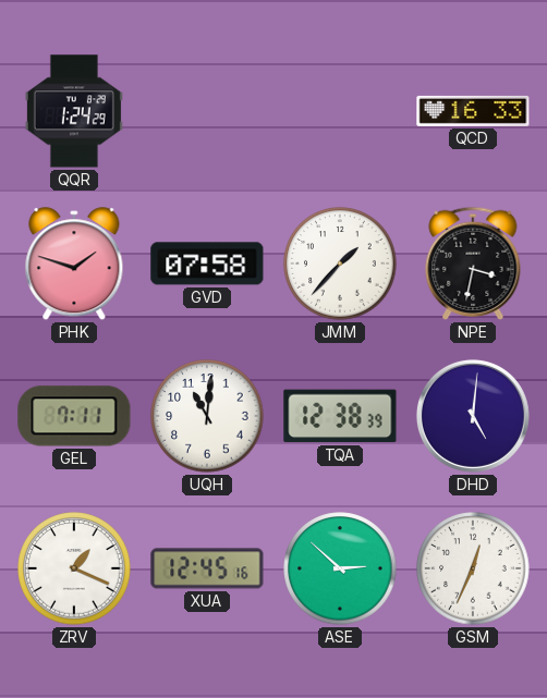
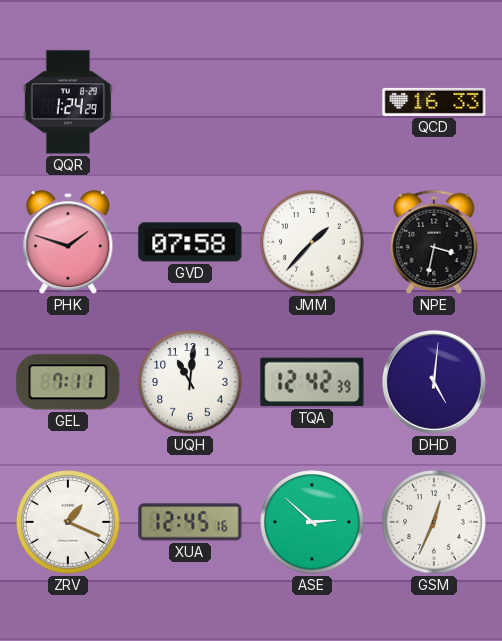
TQA: 12:38 -> 12:42 (312, 382)
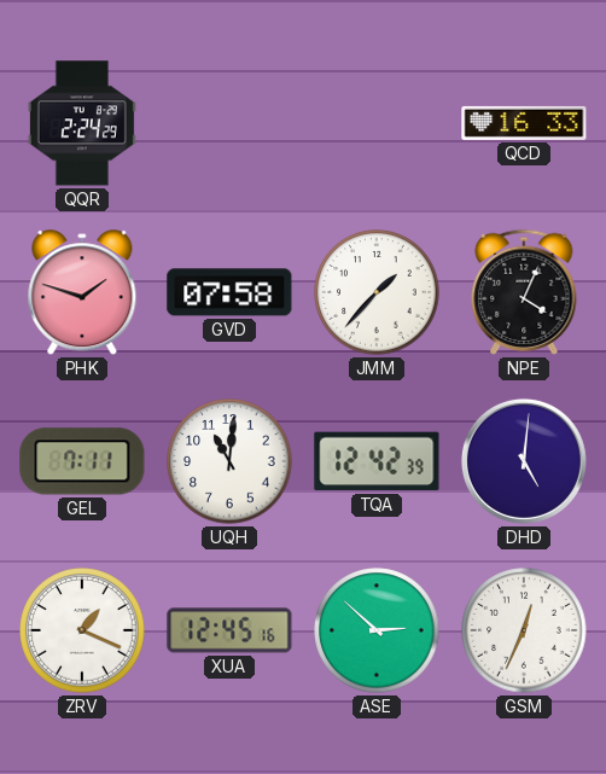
QQR: 1:24 -> 2:24 (82, 123)
NPE: 3:32 -> 4:04 (524, 292)
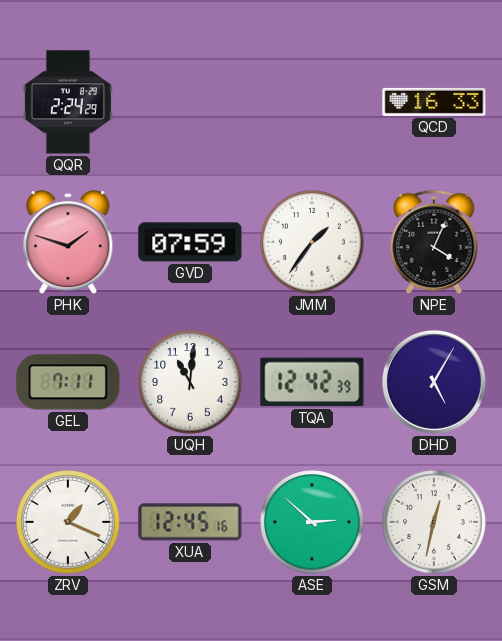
GVD: 07:58 -> 07:59 (190, 242)
JMM: 1:37 -> 1:36 (312, 242)
DHD: 5:01 -> 5:05 (434, 382)
GSM: 12:34 -> 12:32 (434, 522)
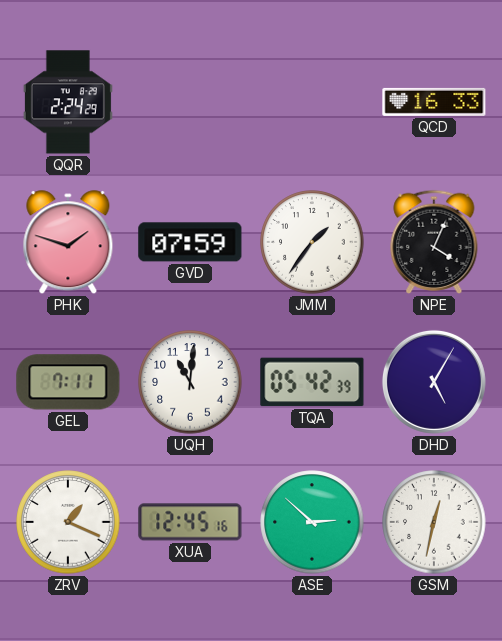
TQA: 12:42 -> 05:42 (312, 382)
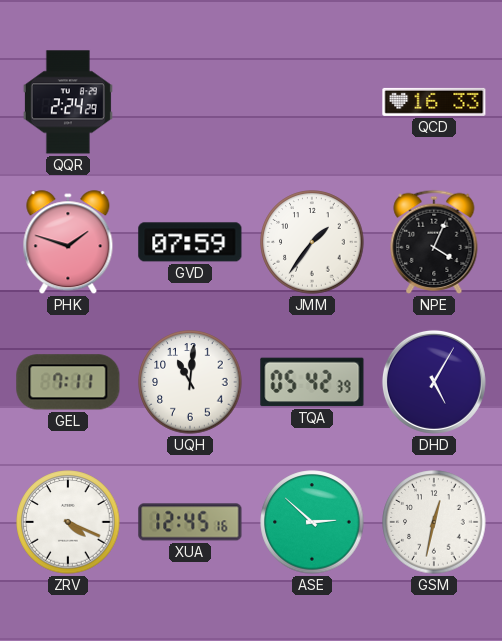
ZRV: 1:19 -> 4:19 (68, 522)
